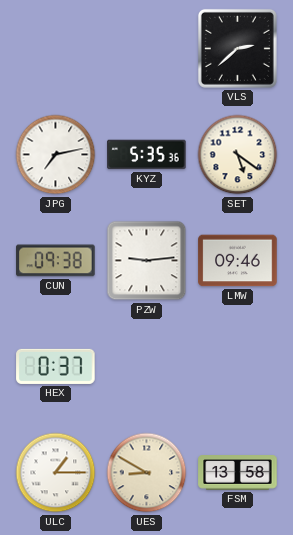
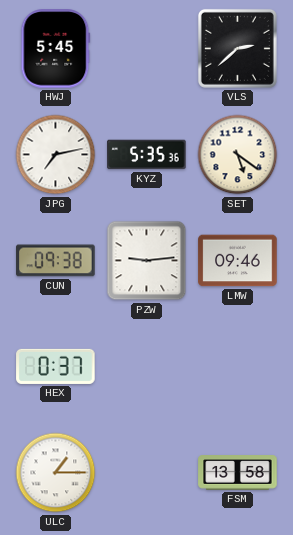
HWJ: none -> 5:45 (56, 49)
UES: 8:50 -> none (147, 473)
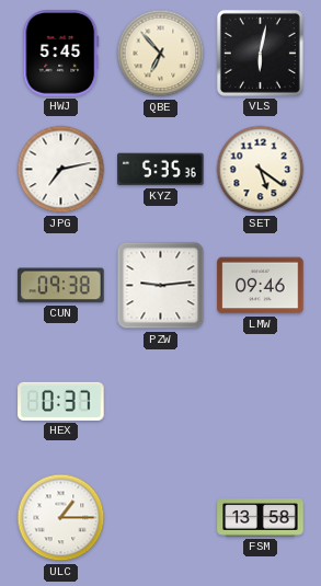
QBE: none -> 6:53 (161, 54)
VLS: 2:38 -> 6:02 (260, 53)
